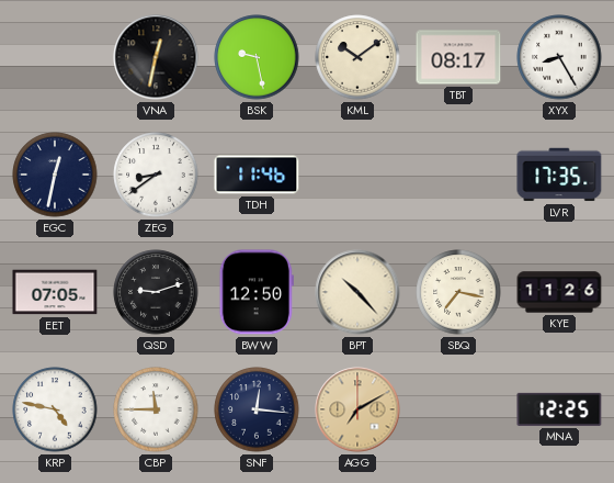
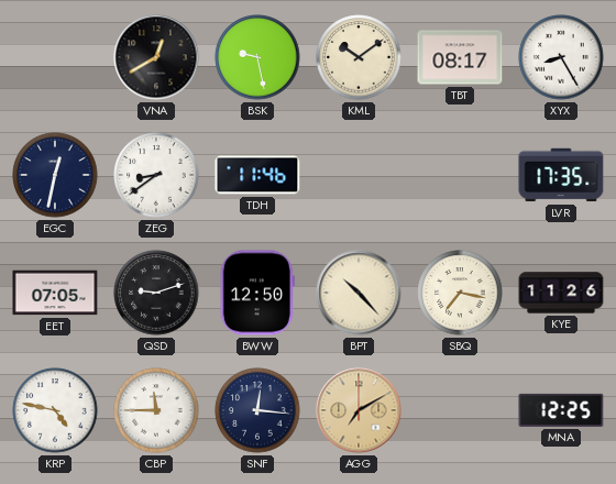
VNA: 12:32 -> 12:40 (156, 57)
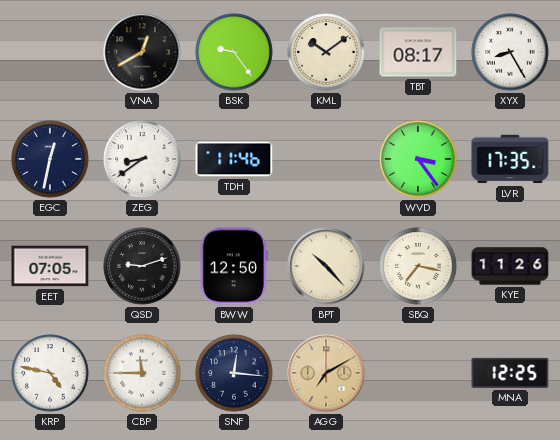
BSK: 9:28 -> 9:24 (234, 52)
WVD: none -> 3:24 (418, 159)
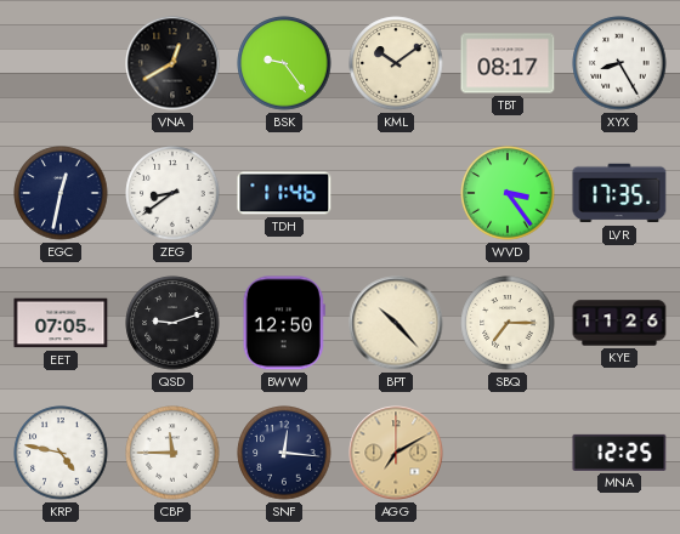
SBQ: 7:17 -> 7:15 (508, 323)
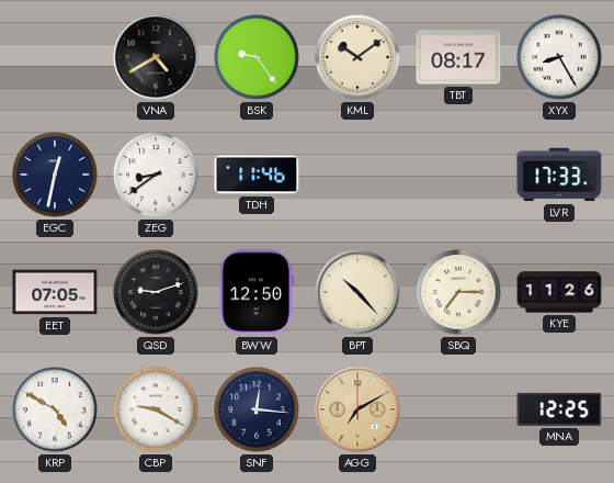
VNA: 12:40 -> 4:40 (156, 57)
WVD: 3:24 -> none (508, 193)
LVR: 17:35 -> 17:33 (559, 175)
KRP: 4:47 -> 4:50 (55, 409)
CBP: 11:45 -> 9:20 (156, 409)
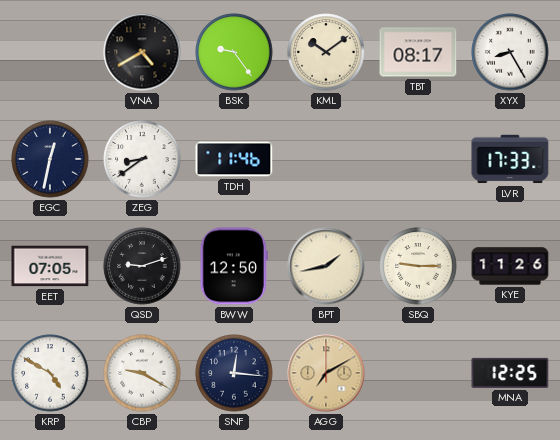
BPT: 10:23 -> 1:43 (326, 266)
SBQ: 7:15 -> 9:15 (418, 266)
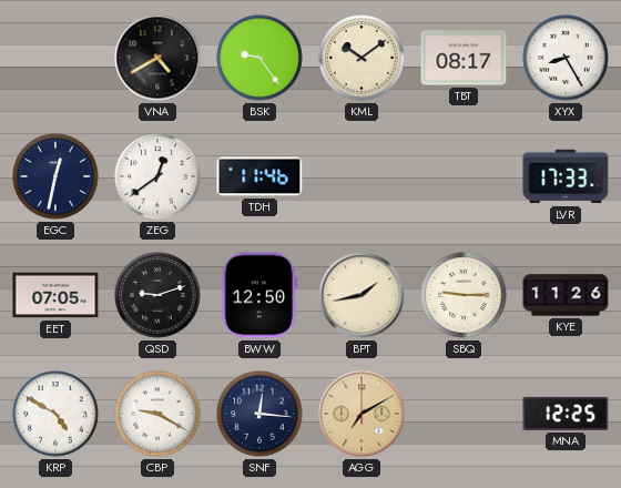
ZEG: 8:39 -> 12:39 (157, 176)
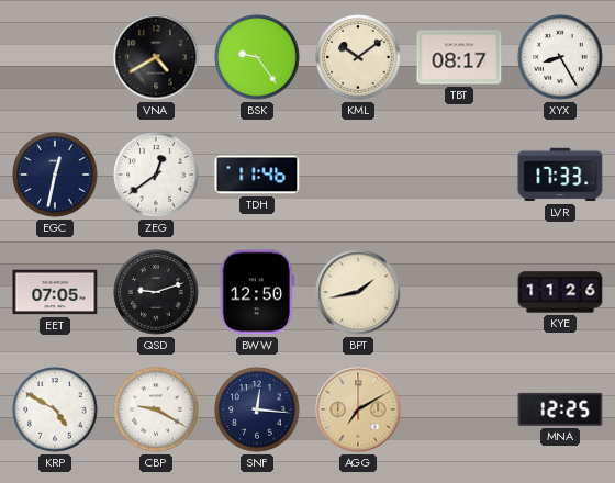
SBQ: 9:15 -> none (464, 295)
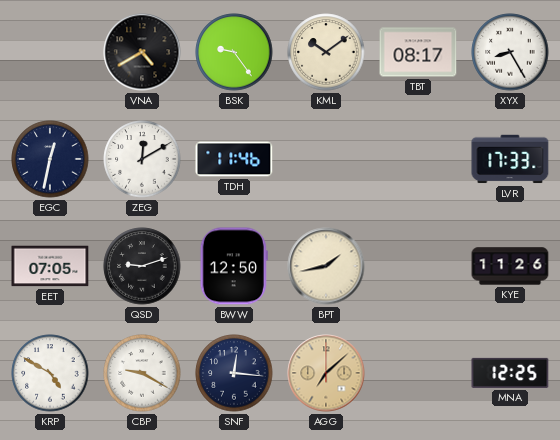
ZEG: 12:39 -> 12:10 (142, 159)
AGG: 7:10 -> 7:08 (326, 373)
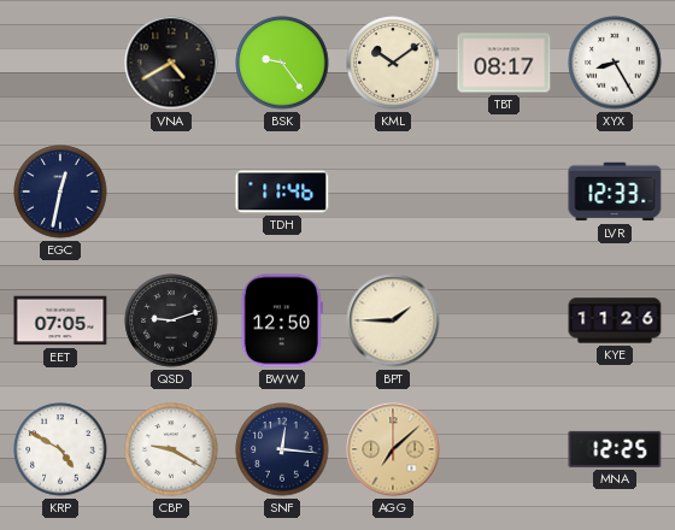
ZEG: 12:10 -> none (142, 159)
LVR: 17:33 -> 12:33 (615, 192)
BPT: 1:43 -> 1:45 (393, 320)
